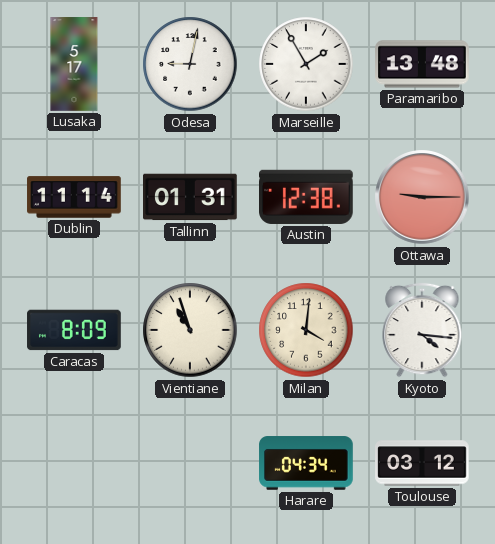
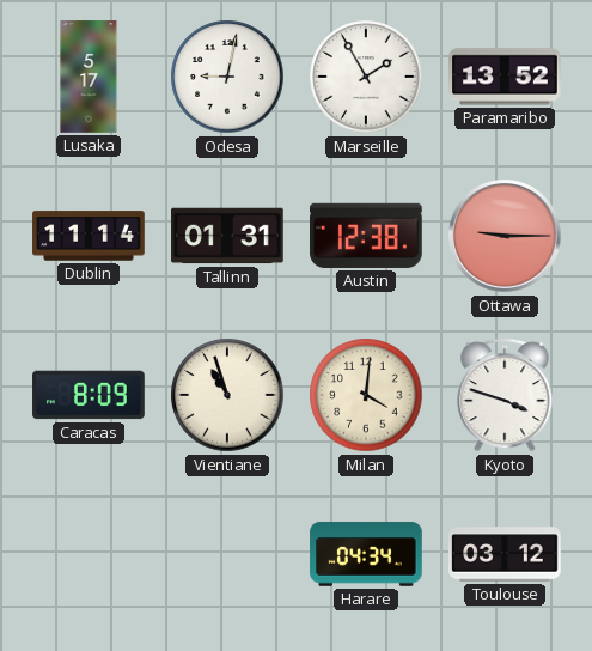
Paramaribo: 13:48 -> 13:52 (505, 77)
Kyoto: 4:16 -> 3:48 (505, 395)
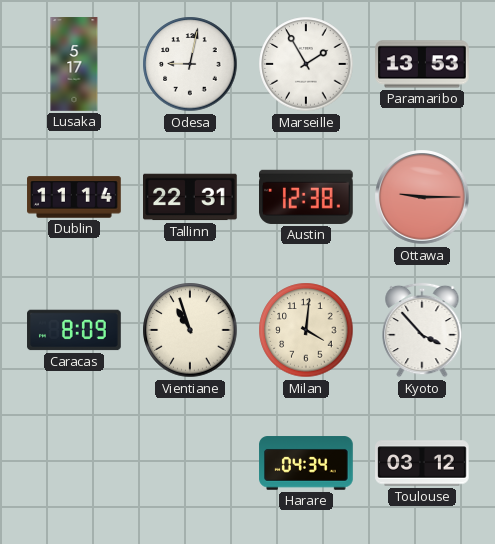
Paramaribo: 13:52 -> 13:53 (422, 64)
Tallinn: 01:31 -> 22:31 (191, 197)
Kyoto: 3:48 -> 3:53 (422, 330)
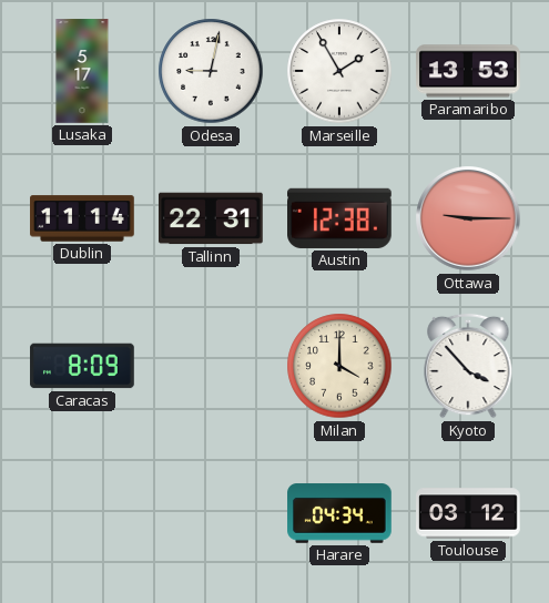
Vientiane: 10:57 -> none (190, 330)
Milan: 4:01 -> 4:00 (339, 366)
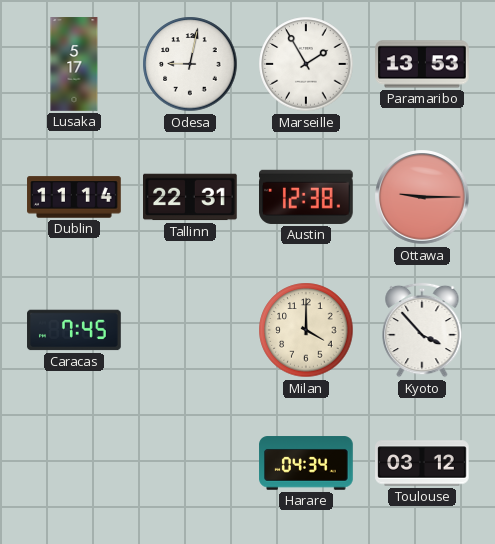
Caracas: 8:09 -> 7:45 (74, 330)
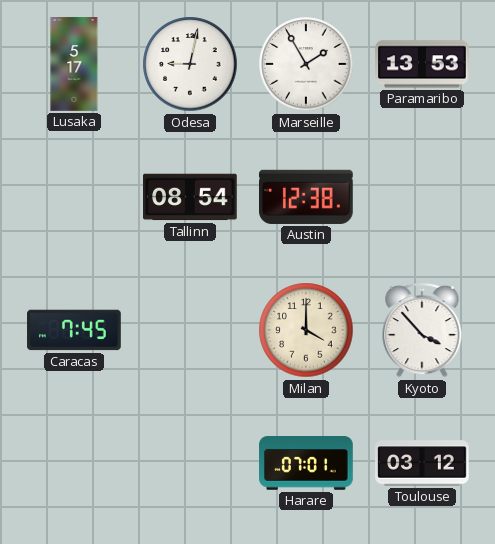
Dublin: 11:14 -> none (74, 197)
Tallinn: 22:31 -> 08:54 (191, 197)
Ottawa: 9:15 -> none (422, 197)
Harare: 04:34 -> 07:01 (306, 463)
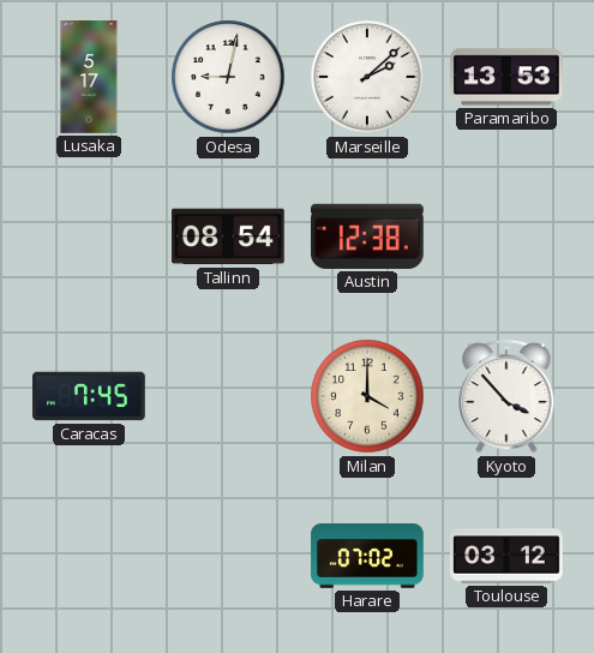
Marseille: 1:55 -> 2:08 (367, 77)
Harare: 07:01 -> 07:02 (367, 556)
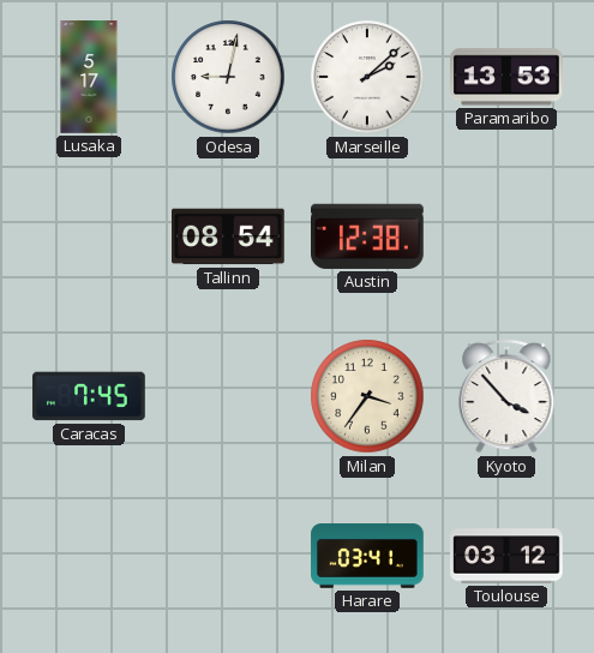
Milan: 4:00 -> 3:36 (367, 396)
Harare: 07:02 -> 03:41 (367, 556)
